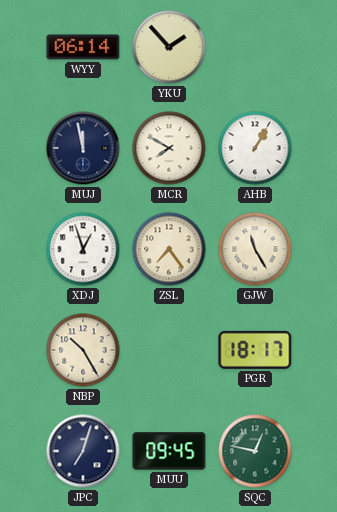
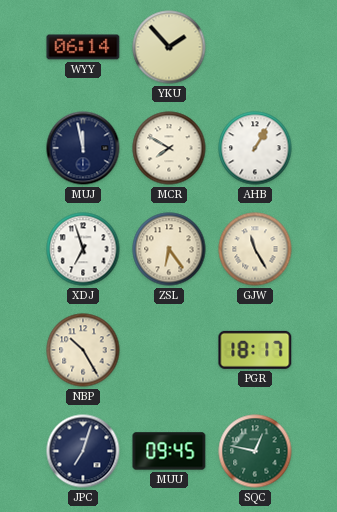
XDJ: 12:57 -> 6:57 (83, 249)
ZSL: 7:24 -> 6:24 (169, 249)
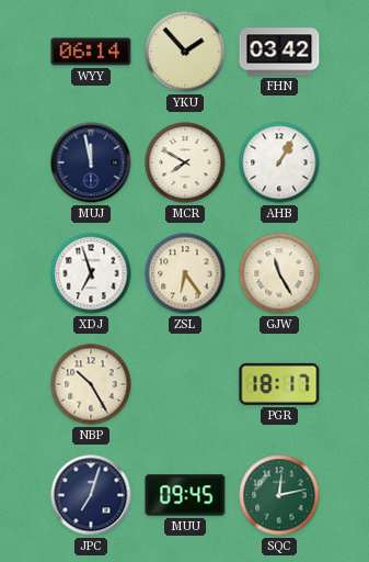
FHN: none -> 03:42 (279, 52)
SQC: 12:47 -> 12:13 (279, 495)
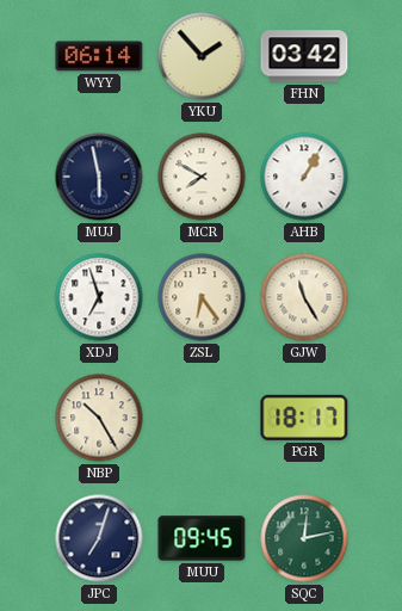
MUJ: 11:58 -> 5:58 (99, 177)
